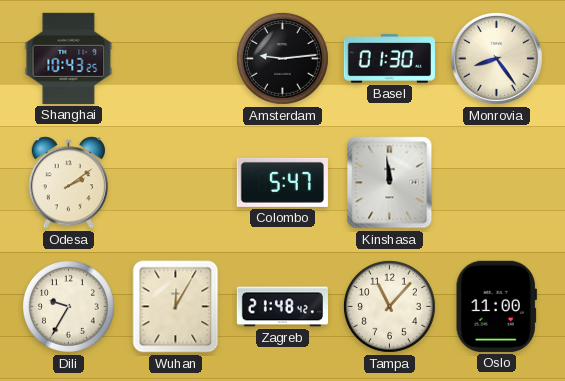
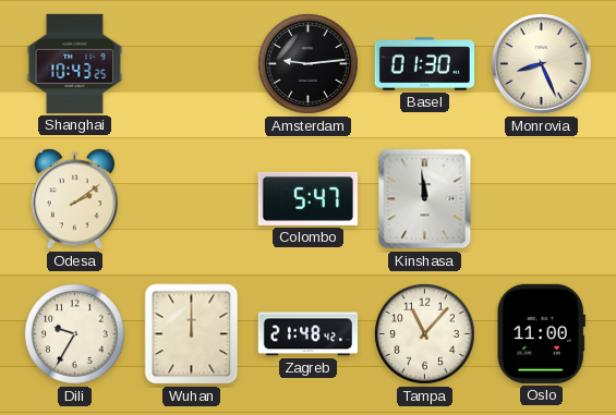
Monrovia: 8:24 -> 8:26 (541, 63)
Wuhan: 12:05 -> 12:00 (192, 334)
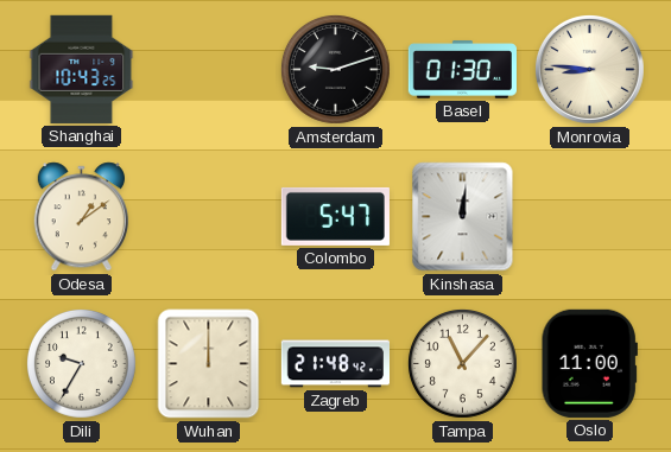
Amsterdam: 9:14 -> 9:12 (336, 70)
Monrovia: 8:26 -> 8:46 (589, 69)
Odesa: 2:09 -> 1:09 (81, 217)
Kinshasa: 11:59 -> 12:01 (463, 217)
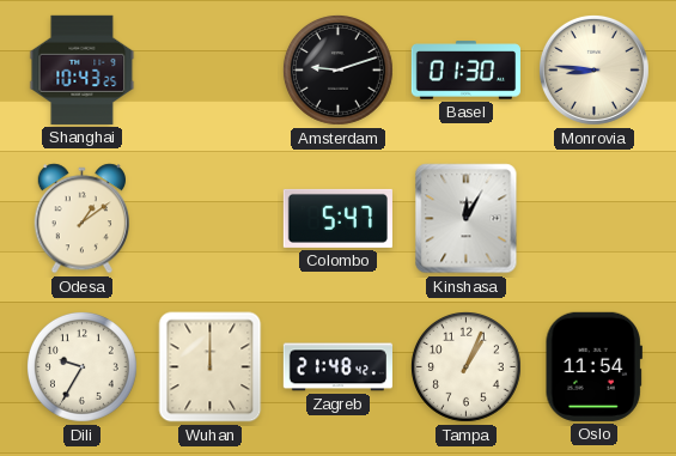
Kinshasa: 12:01 -> 12:05 (467, 219)
Tampa: 11:07 -> 1:04 (467, 367)
Oslo: 11:00 -> 11:54 (593, 366)
